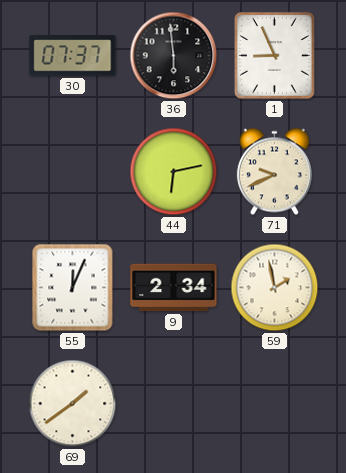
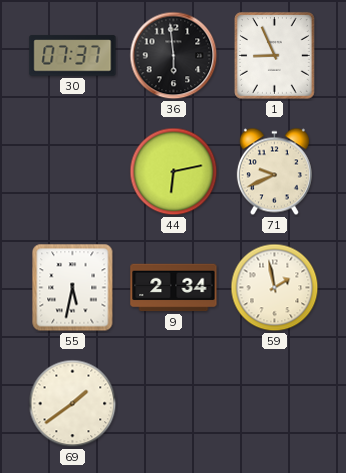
55: 12:04 -> 5:32 (73, 288)
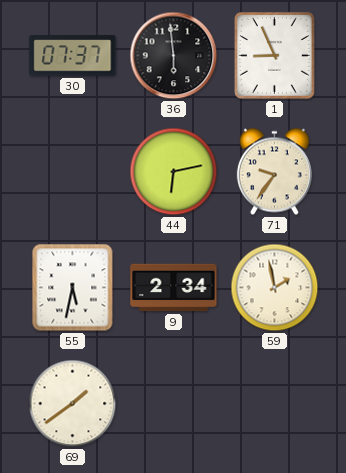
71: 9:41 -> 9:36 (274, 172)
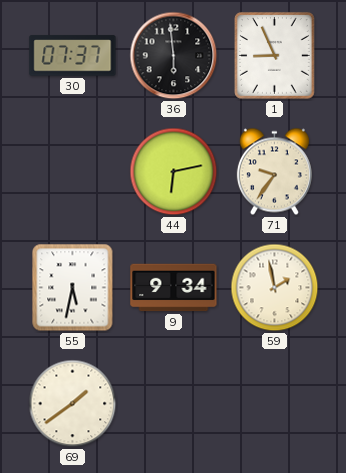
9: 2:34 -> 9:34 (174, 288)
